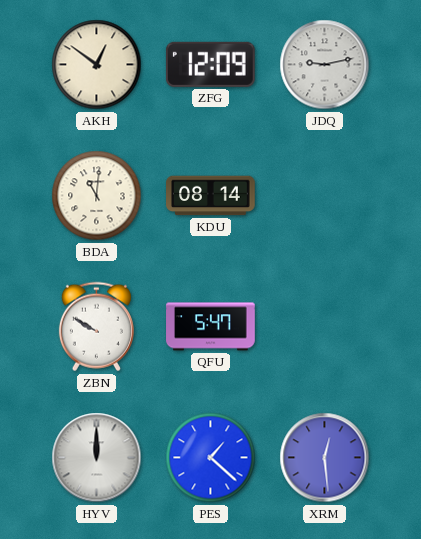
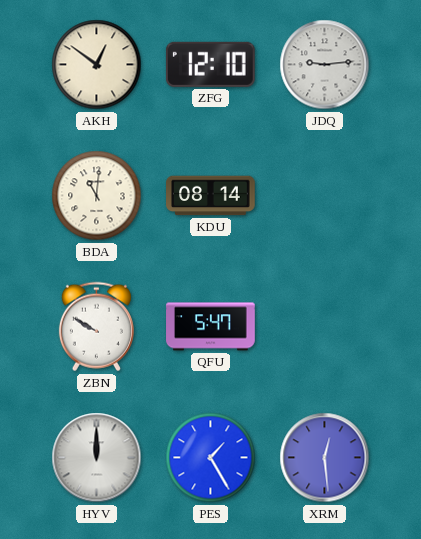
ZFG: 12:09 -> 12:10 (210, 64)
JDQ: 9:13 -> 9:14 (325, 65)
PES: 1:22 -> 1:25 (211, 458)
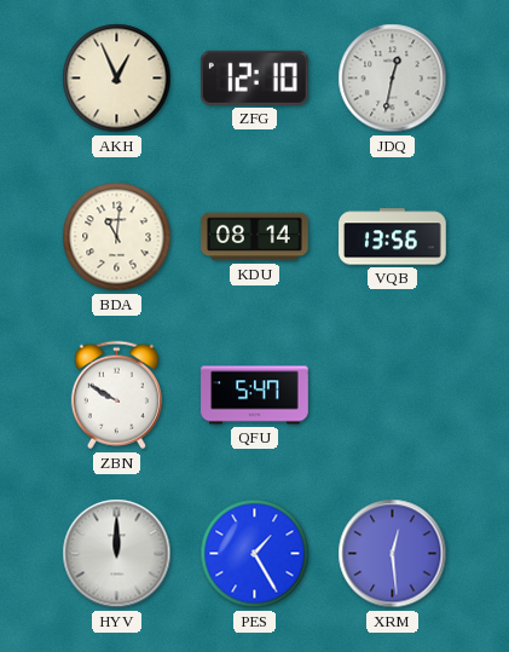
AKH: 12:51 -> 12:56 (117, 79)
JDQ: 9:14 -> 12:32 (393, 79)
VQB: none -> 13:56 (393, 237)
